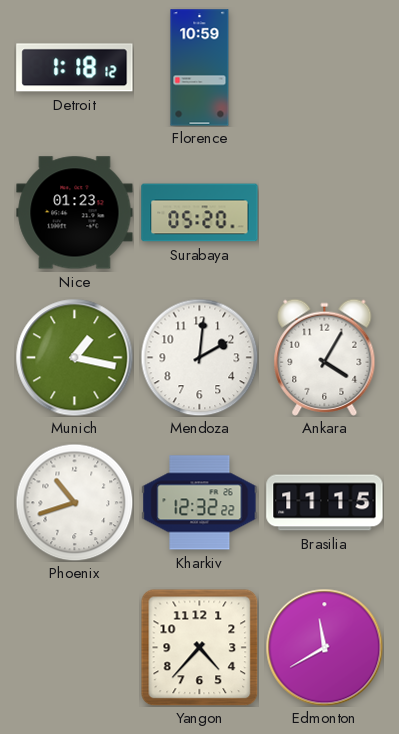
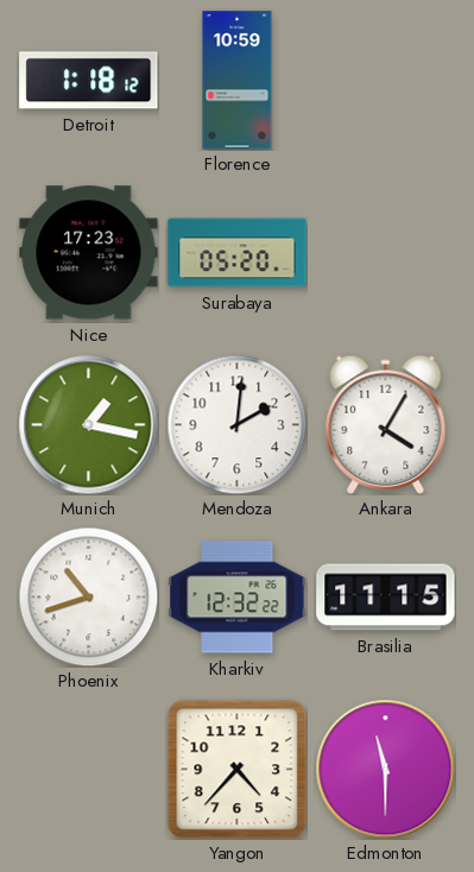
Nice: 01:23 -> 17:23 (89, 253)
Edmonton: 11:40 -> 11:30 (385, 769)
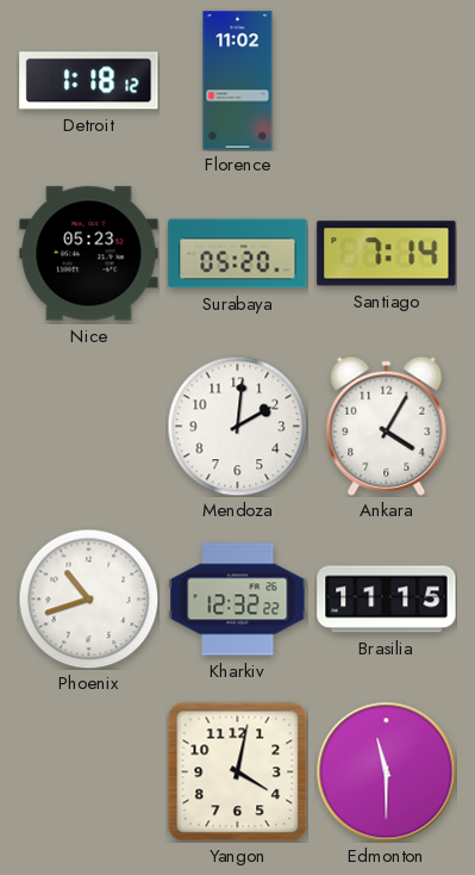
Florence: 10:59 -> 11:02 (238, 81)
Nice: 17:23 -> 05:23 (89, 254)
Santiago: none -> 7:14 (387, 254)
Munich: 1:17 -> none (88, 424)
Yangon: 4:37 -> 4:02 (237, 771)
